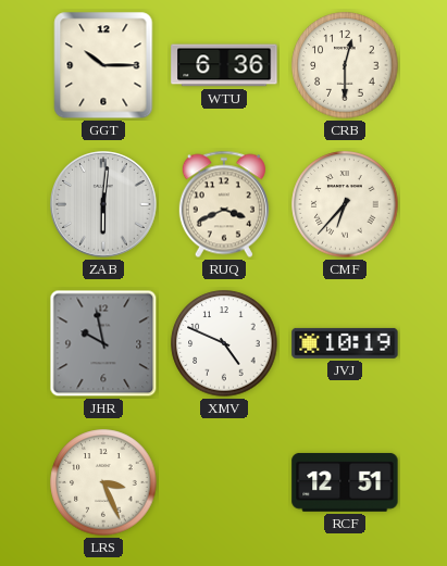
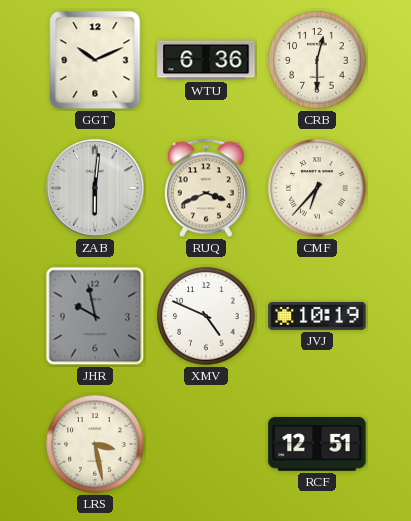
GGT: 10:15 -> 10:11 (95, 60)
LRS: 3:26 -> 3:28 (95, 444)
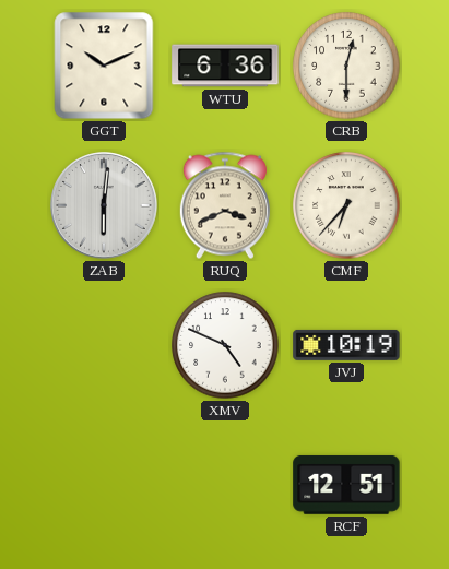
JHR: 9:58 -> none (95, 316)
LRS: 3:28 -> none (95, 444)
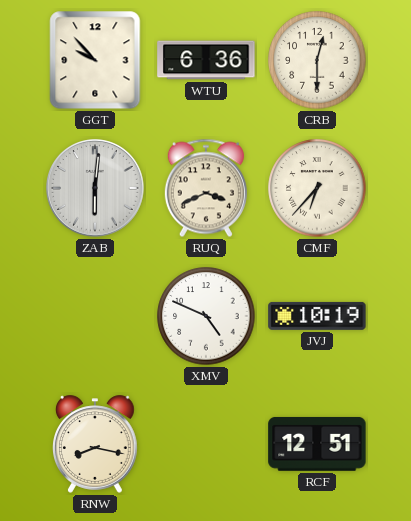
GGT: 10:11 -> 9:53 (95, 60)
RNW: none -> 8:17 (96, 444)
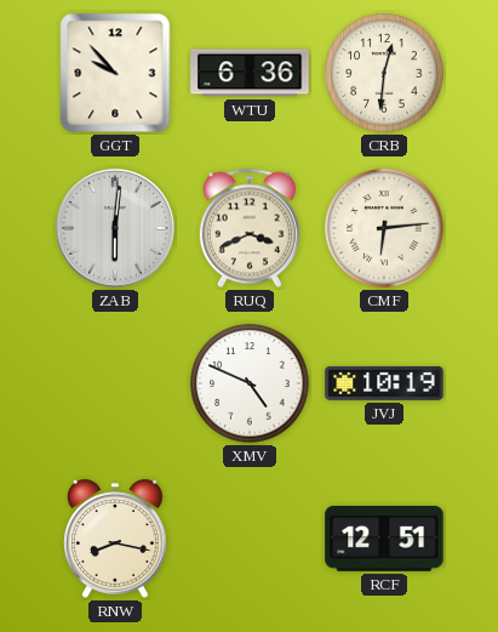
CRB: 12:30 -> 12:31 (384, 73)
CMF: 6:37 -> 6:14 (384, 228)
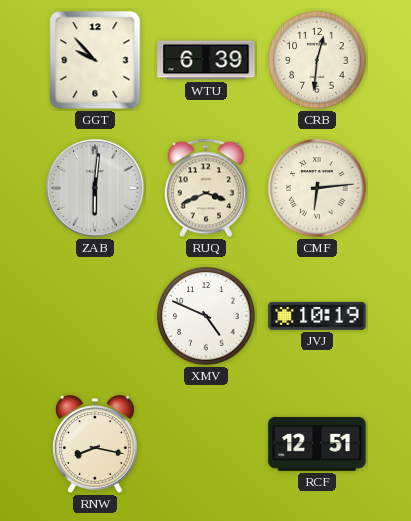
WTU: 6:36 -> 6:39 (206, 60)
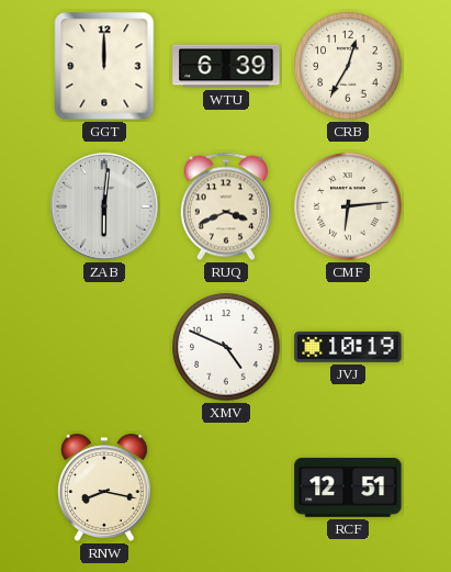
GGT: 9:53 -> 12:00 (104, 66)
CRB: 12:31 -> 12:35 (348, 66)
